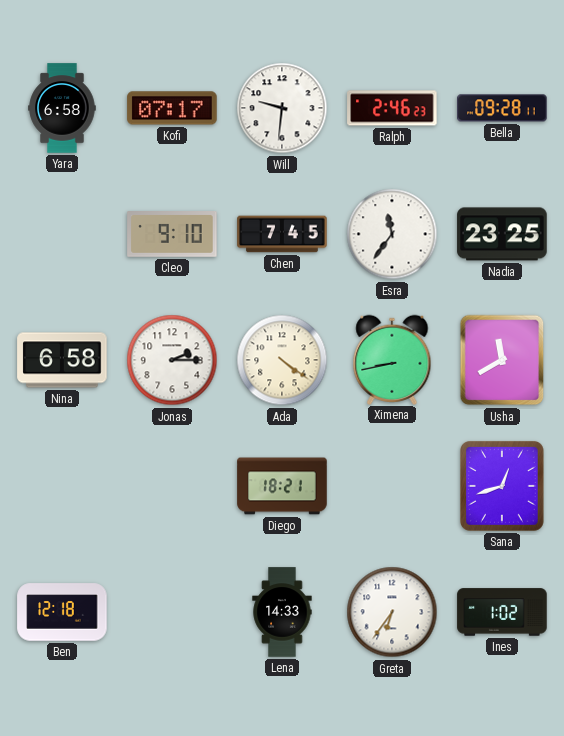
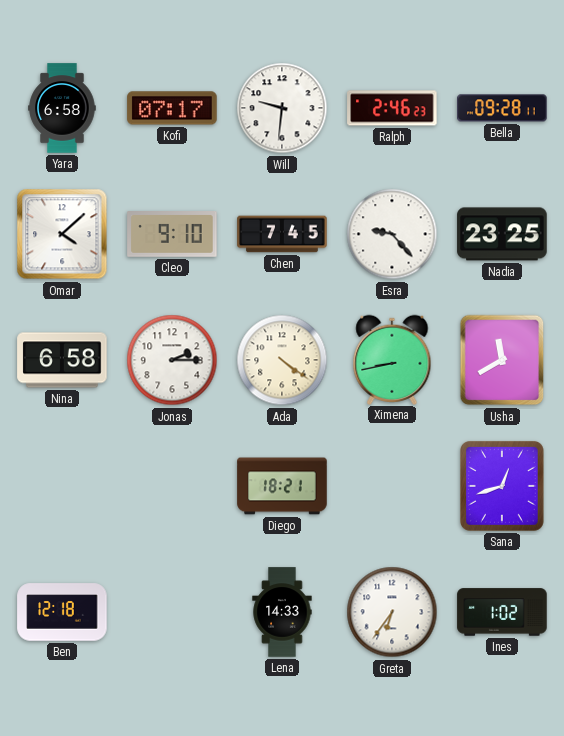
Omar: none -> 4:08 (62, 234)
Esra: 11:36 -> 9:23 (392, 234)
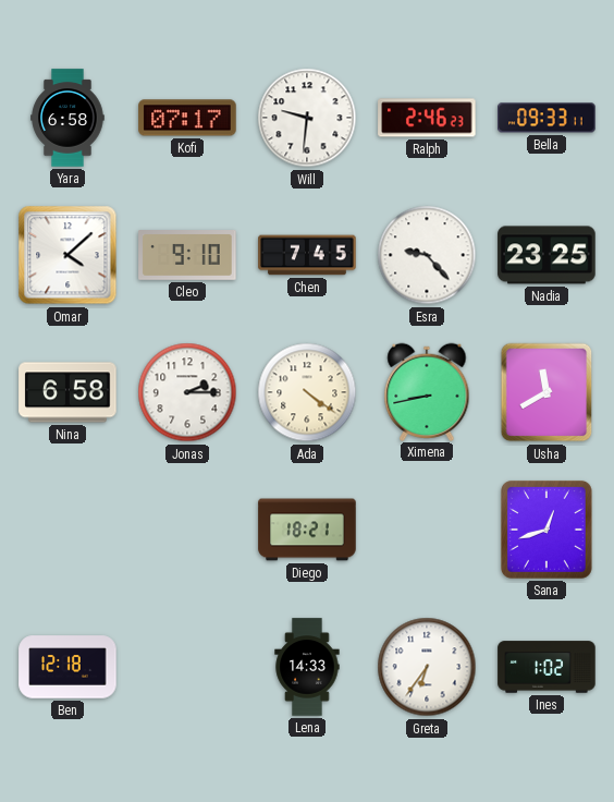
Bella: 09:28 -> 09:33 (547, 118)
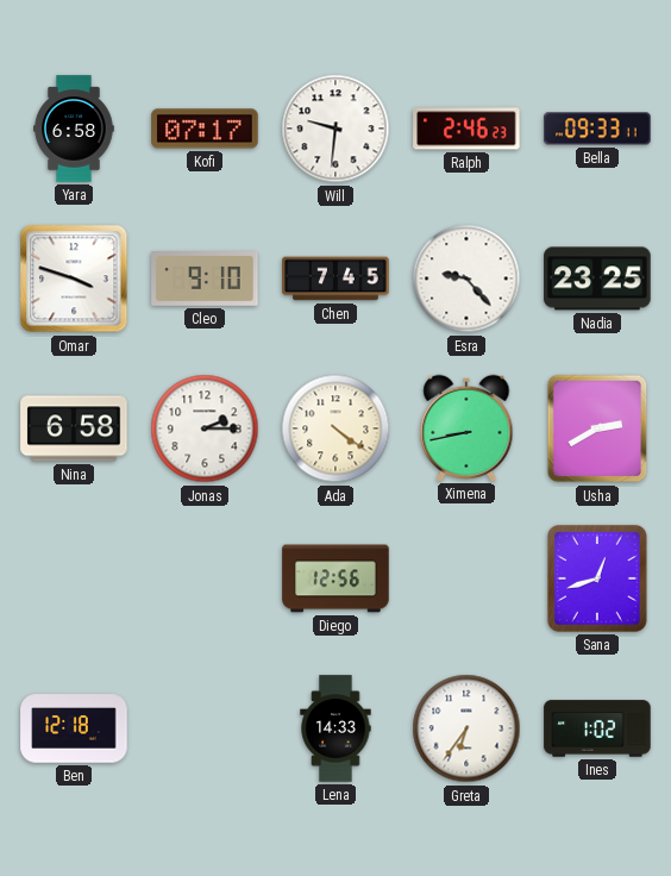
Omar: 4:08 -> 3:48 (74, 279)
Usha: 11:40 -> 2:40 (597, 428)
Diego: 18:21 -> 12:56 (335, 578)
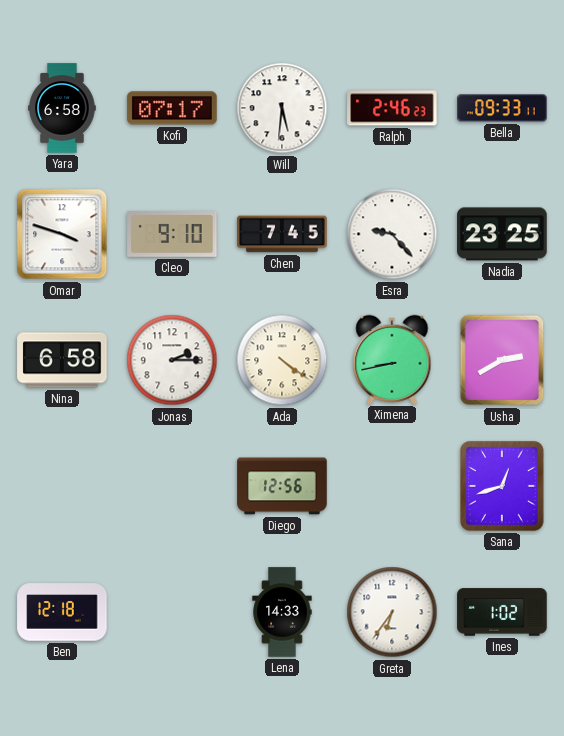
Will: 9:31 -> 5:31 (282, 108)
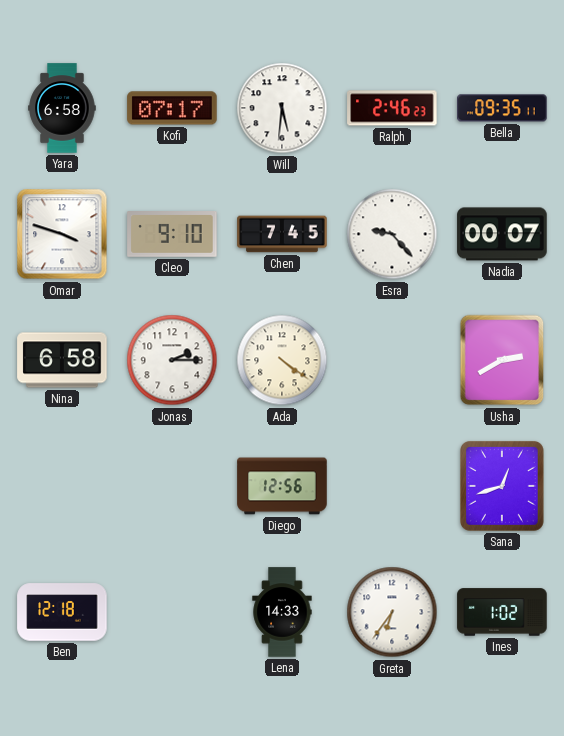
Bella: 09:33 -> 09:35 (502, 108)
Nadia: 23:25 -> 00:07 (502, 234)
Ximena: 8:43 -> none (392, 359)
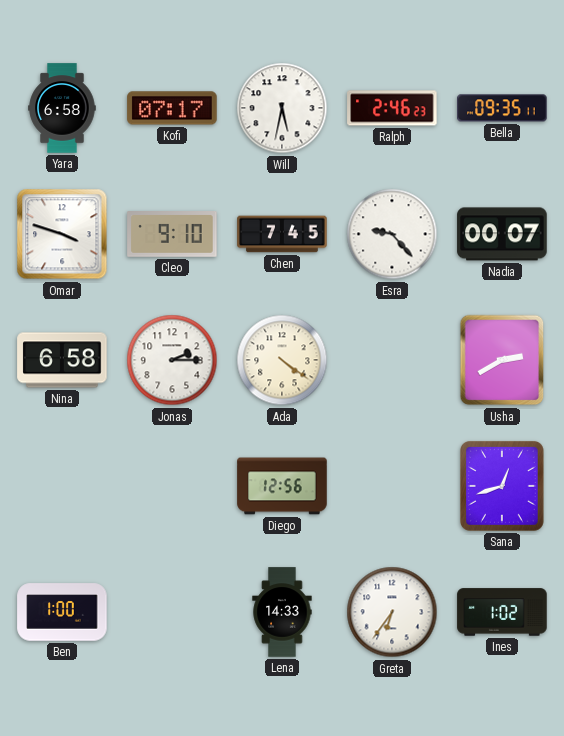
Will: 5:31 -> 5:32 (282, 108)
Ben: 12:18 -> 1:00 (62, 612)
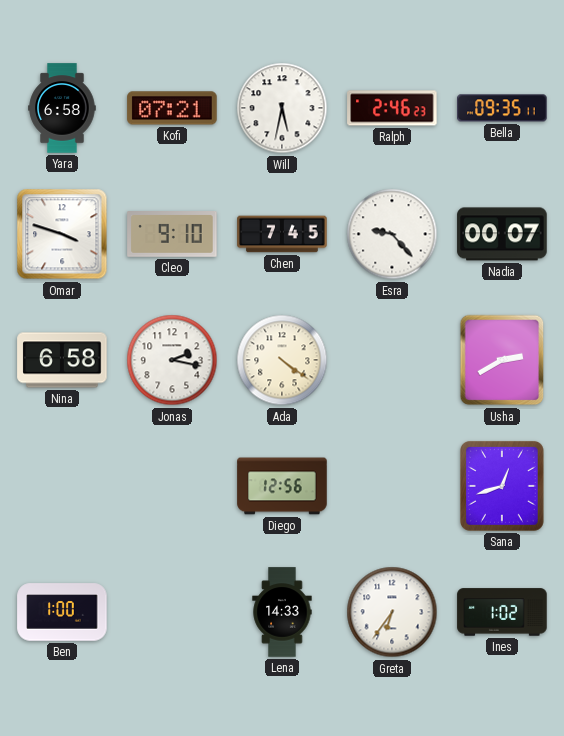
Kofi: 07:17 -> 07:21 (172, 108)
Jonas: 2:15 -> 2:17 (172, 360)
